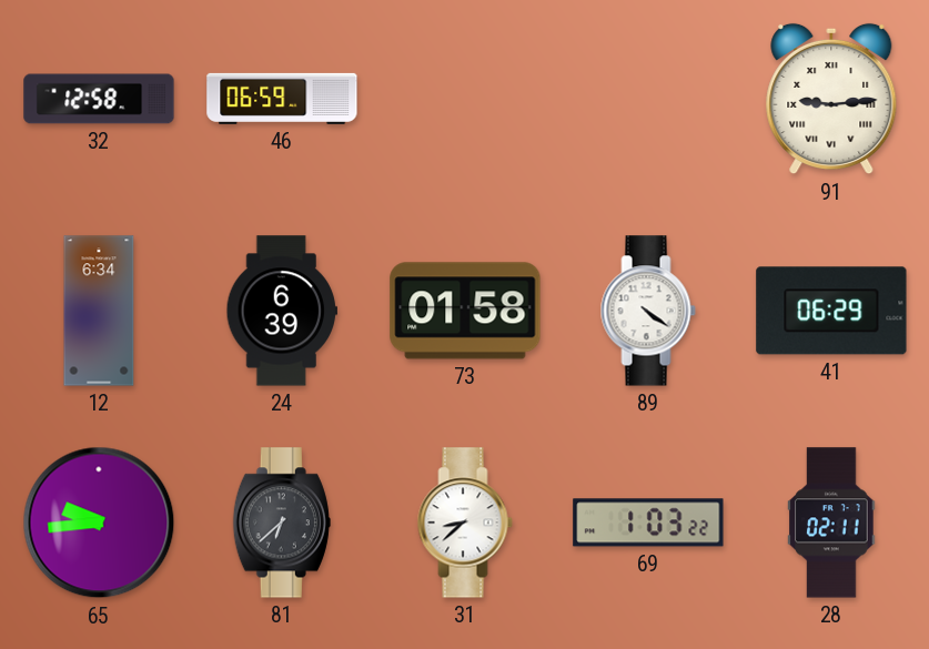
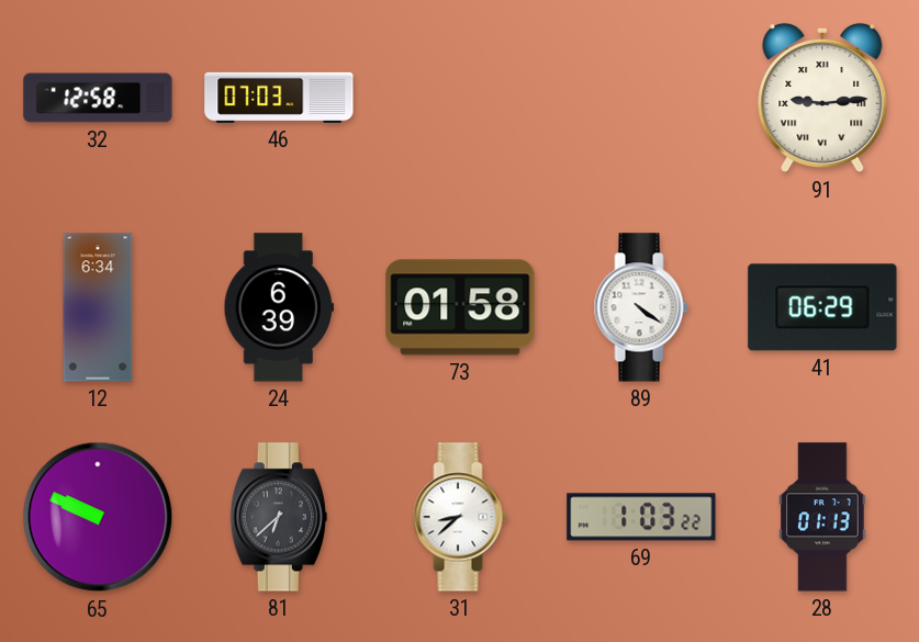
46: 06:59 -> 07:03 (279, 98)
65: 9:44 -> 9:49 (98, 517)
28: 02:11 -> 01:13 (822, 517)
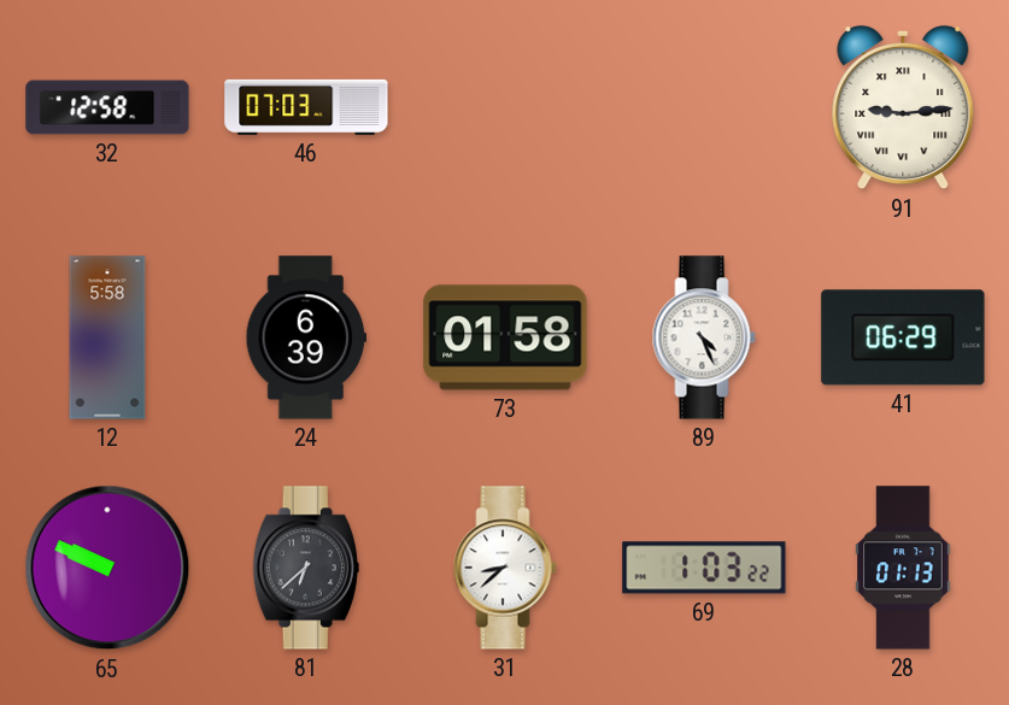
12: 6:34 -> 5:58 (107, 337)
89: 4:21 -> 4:26 (704, 337)
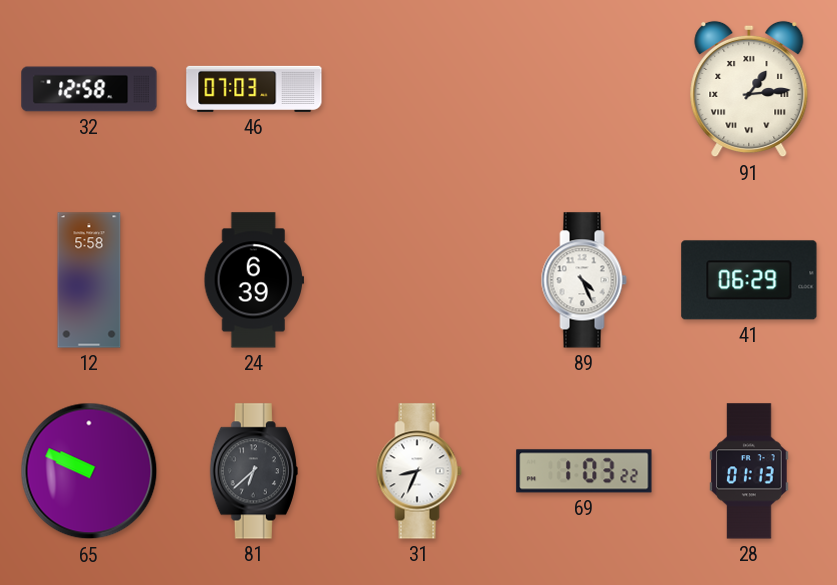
91: 9:14 -> 1:14 (749, 89)
73: 01:58 -> none (505, 337)
31: 8:38 -> 8:34 (419, 471)
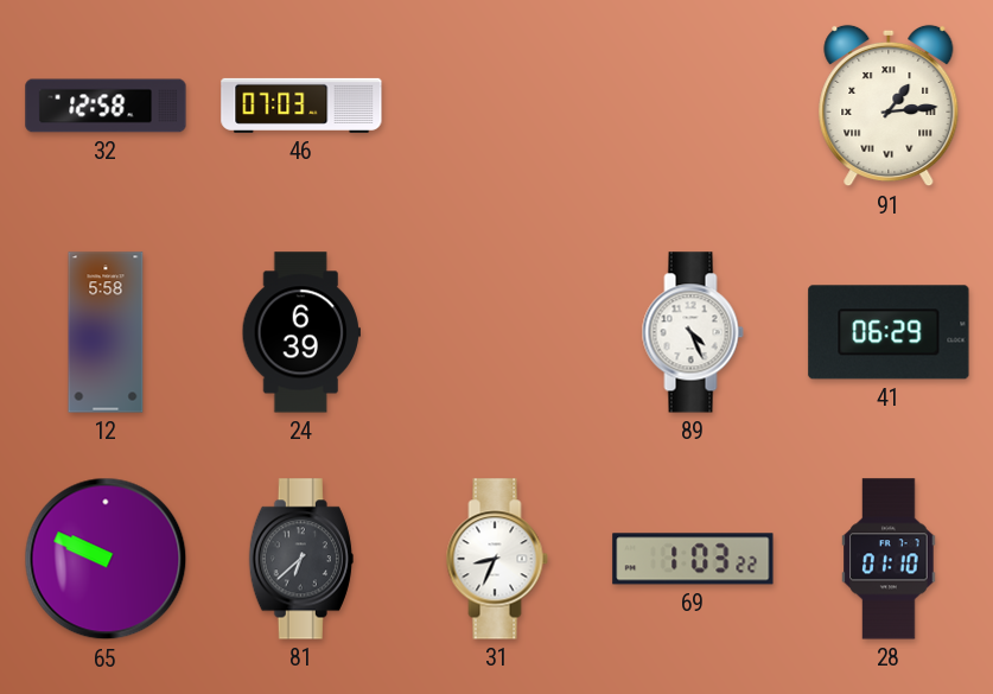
28: 01:13 -> 01:10 (889, 559)
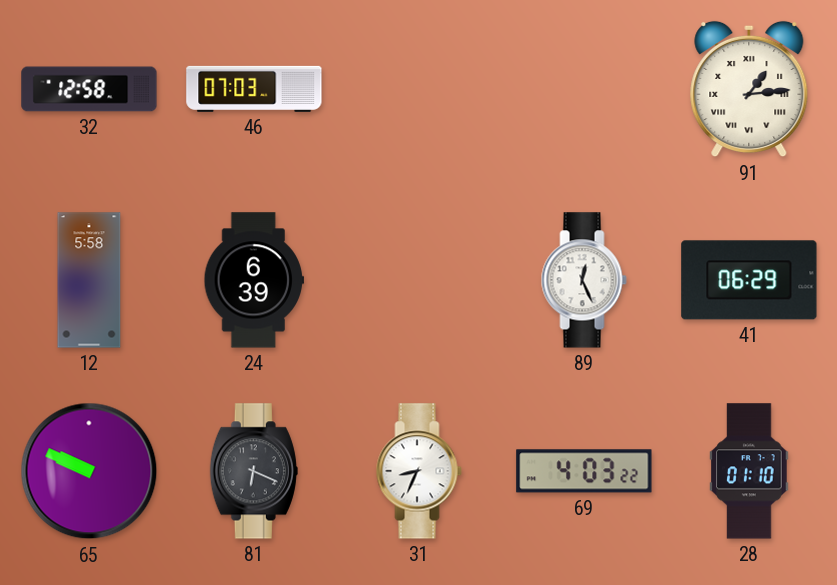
89: 4:26 -> 12:26 (584, 280)
81: 6:38 -> 6:19 (254, 471)
69: 1:03 -> 4:03 (584, 471)
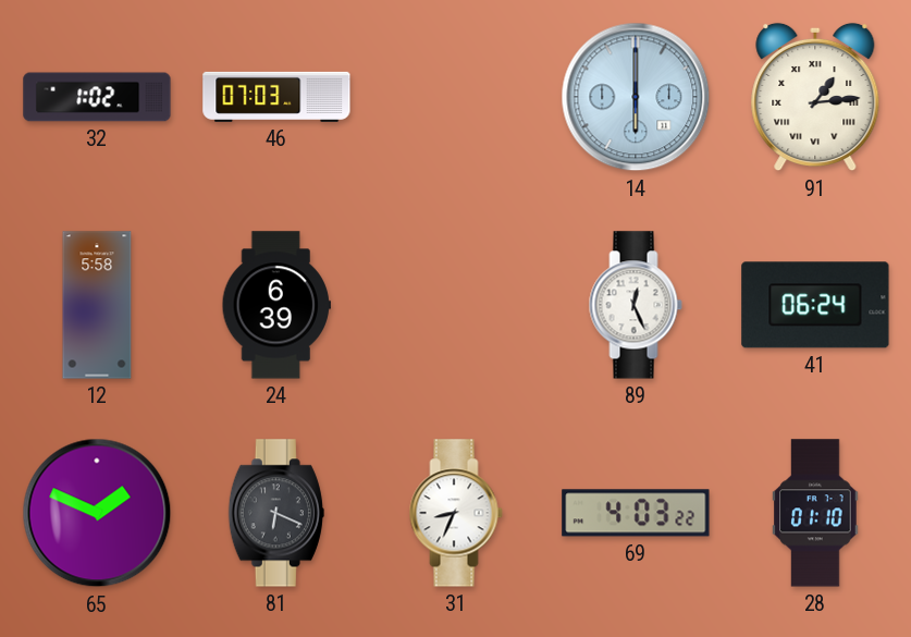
32: 12:58 -> 1:02 (97, 97)
14: none -> 6:00 (636, 97)
41: 06:29 -> 06:24 (815, 305)
65: 9:49 -> 1:49 (97, 513)
